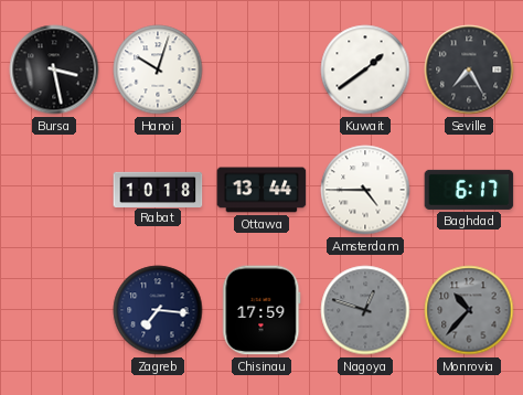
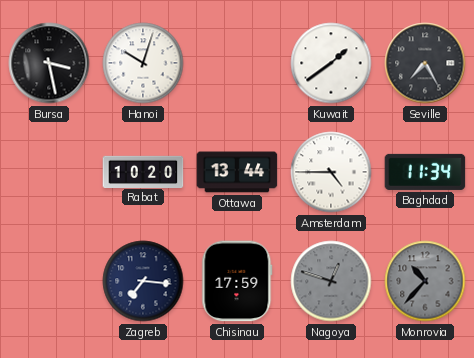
Rabat: 10:18 -> 10:20 (143, 171)
Baghdad: 6:17 -> 11:34 (425, 172)
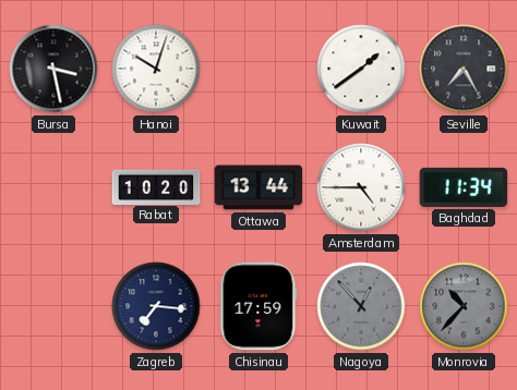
Nagoya: 12:48 -> 12:53 (361, 306)
